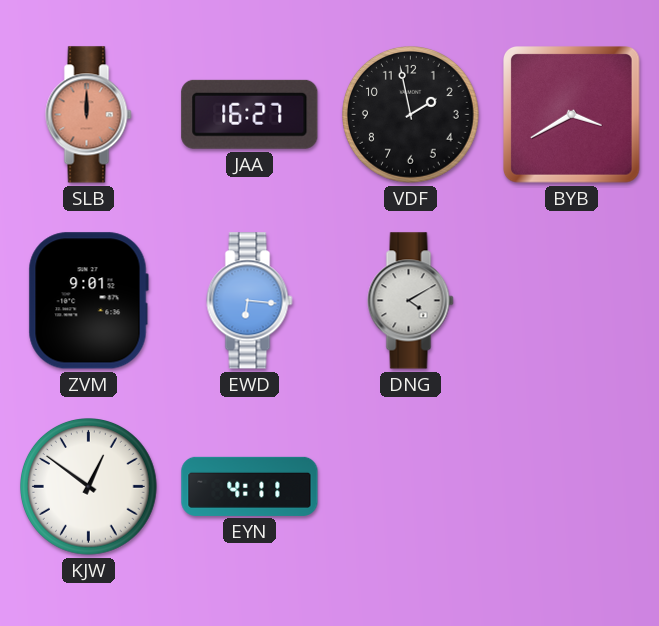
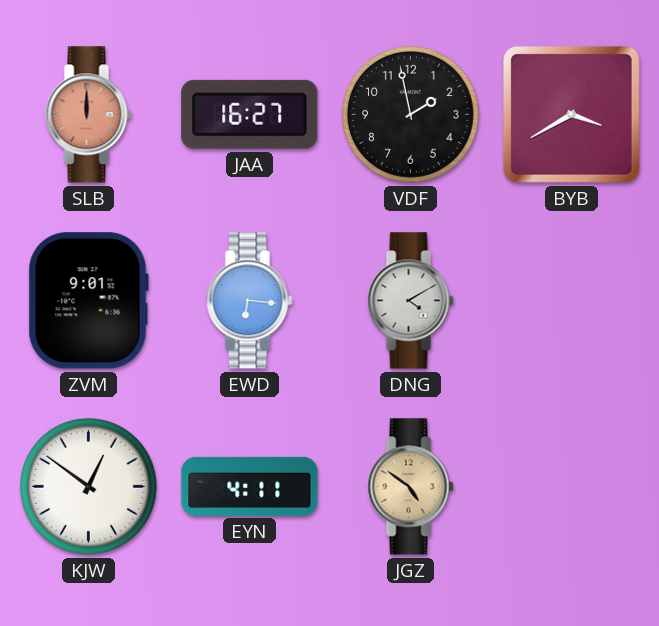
JGZ: none -> 4:51 (411, 487)
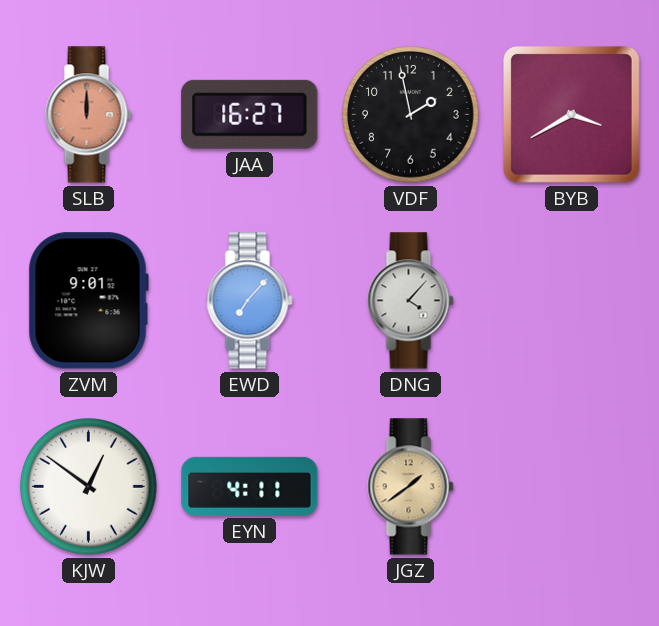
EWD: 6:16 -> 7:07 (250, 301)
DNG: 4:10 -> 4:07 (411, 301)
JGZ: 4:51 -> 1:39 (411, 487)
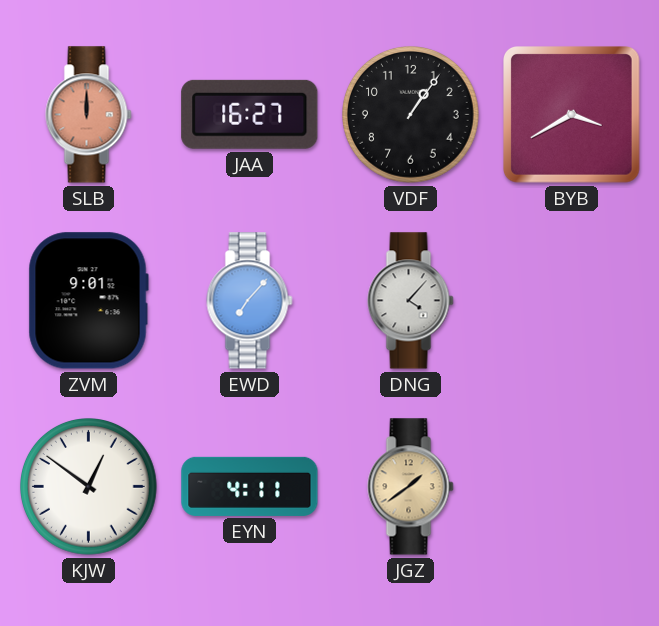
VDF: 1:58 -> 1:06 (411, 115)
